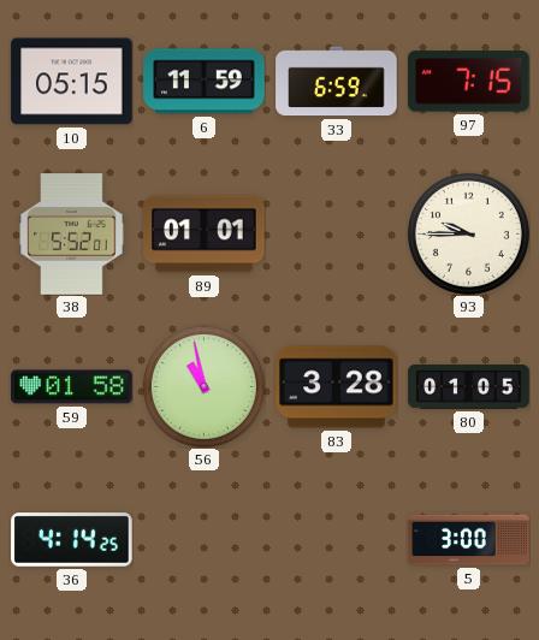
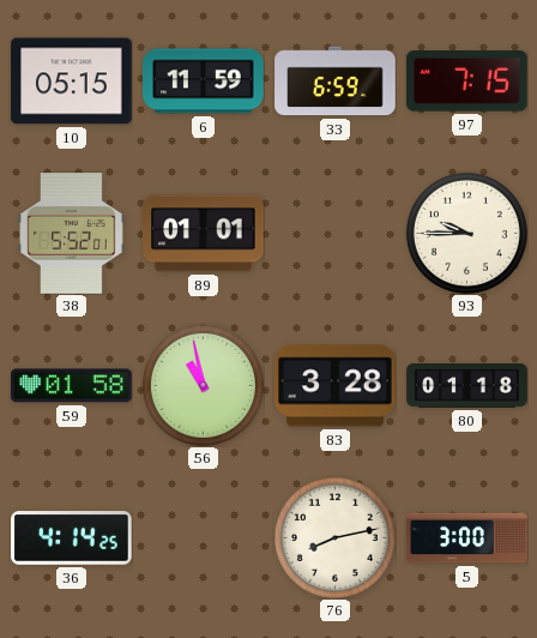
80: 01:05 -> 01:18 (467, 386)
76: none -> 8:13 (334, 537)
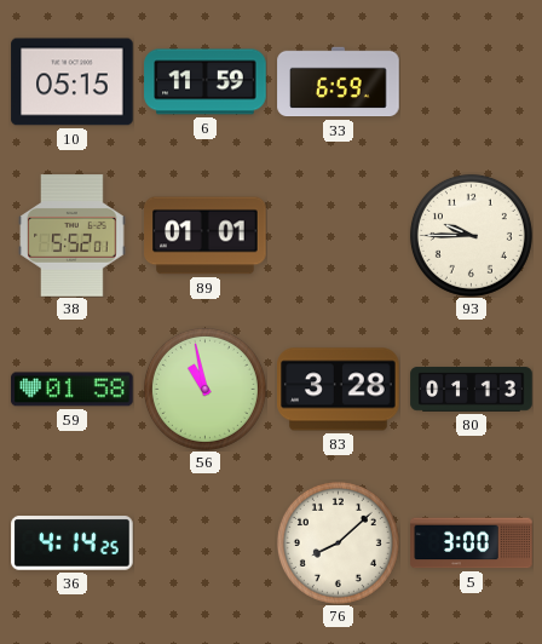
97: 7:15 -> none (467, 82)
80: 01:18 -> 01:13 (472, 390)
76: 8:13 -> 8:08 (338, 542)
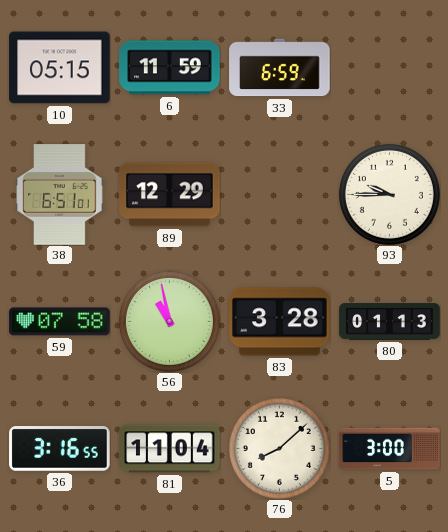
38: 5:52 -> 6:51 (60, 195)
89: 01:01 -> 12:29 (170, 195)
59: 01:58 -> 07:58 (60, 322)
36: 4:14 -> 3:16 (60, 449)
81: none -> 11:04 (170, 449)
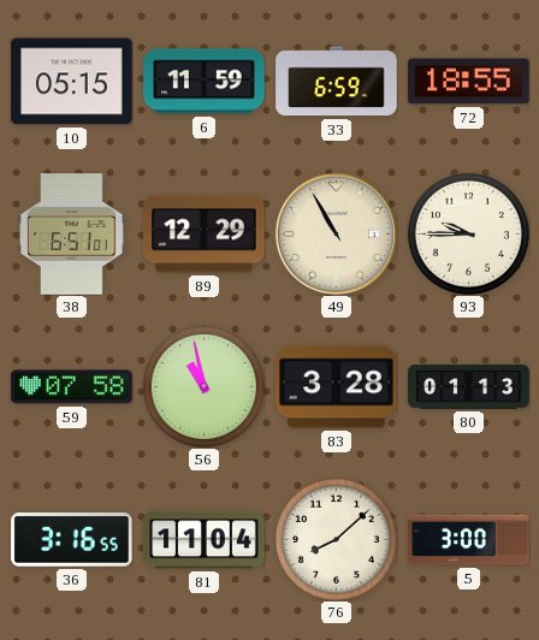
72: none -> 18:55 (469, 82)
49: none -> 10:55 (336, 233)
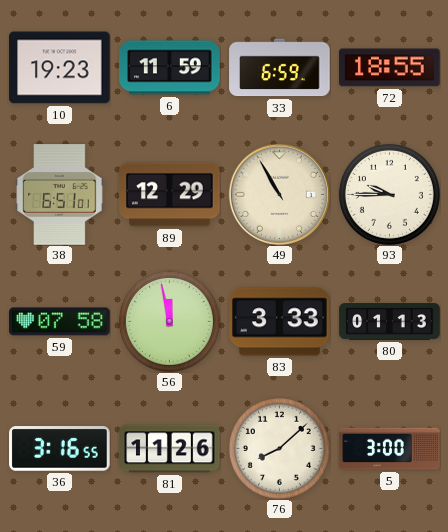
10: 05:15 -> 19:23 (60, 68)
56: 10:58 -> 11:58 (169, 321)
83: 3:28 -> 3:33 (280, 322)
81: 11:04 -> 11:26 (170, 449)
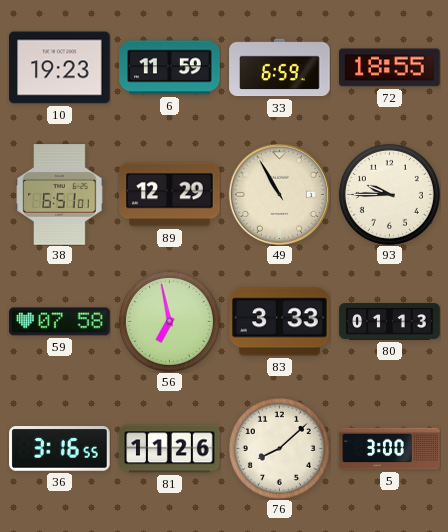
56: 11:58 -> 6:58 (169, 321)
